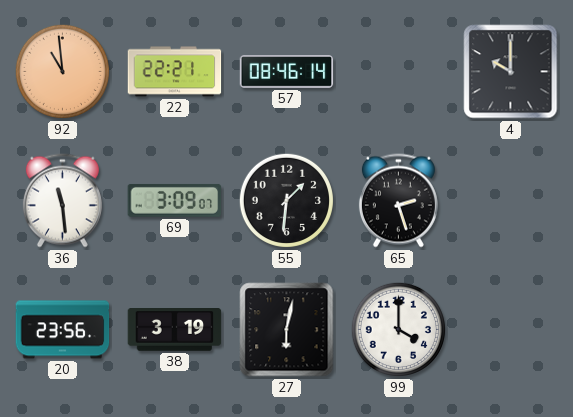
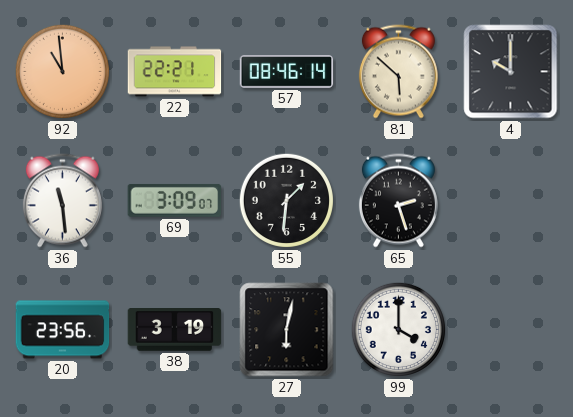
81: none -> 5:52 (398, 72)
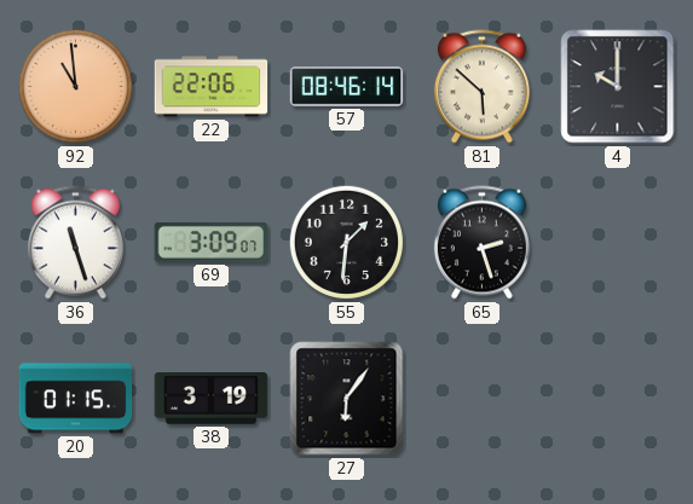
22: 22:21 -> 22:06 (212, 87)
36: 11:29 -> 11:27 (75, 243)
20: 23:56 -> 01:15 (76, 399)
27: 6:02 -> 6:06 (347, 399)
99: 4:00 -> none (398, 329)
